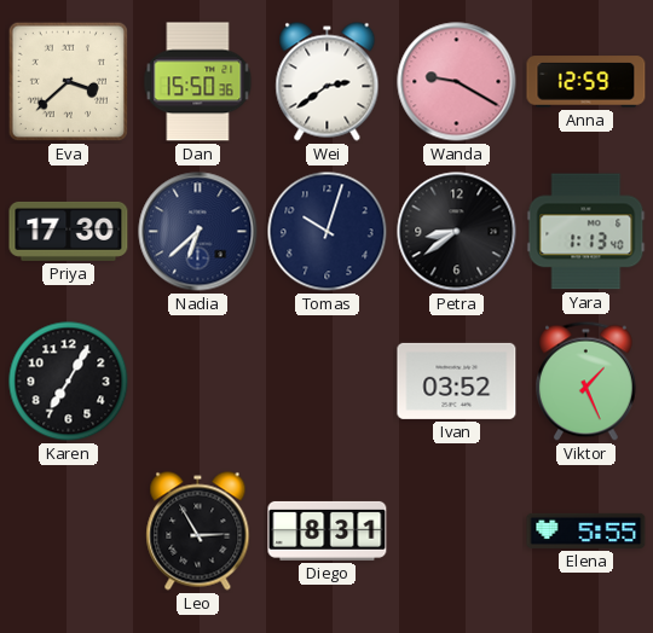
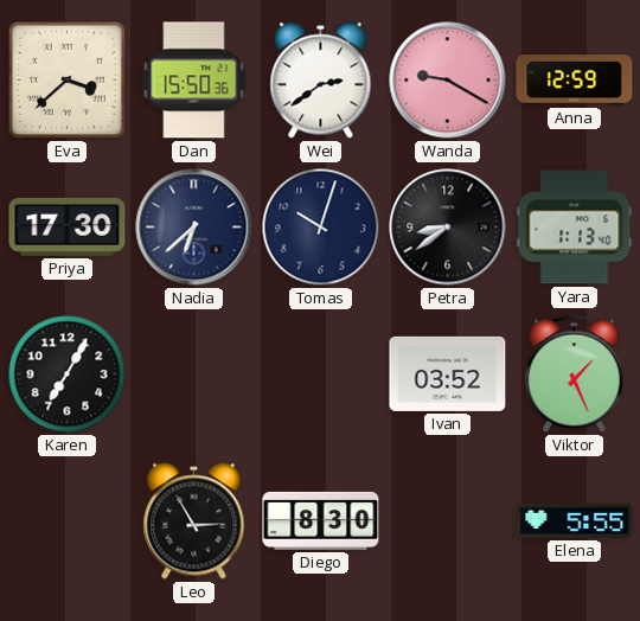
Diego: 8:31 -> 8:30 (321, 520)
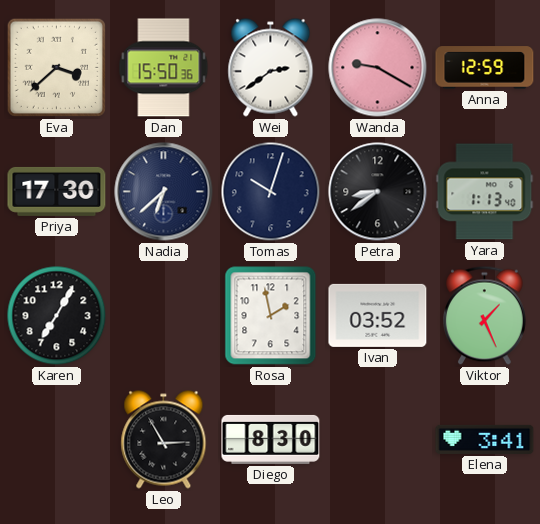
Rosa: none -> 1:58 (271, 316)
Elena: 5:55 -> 3:41 (485, 439)
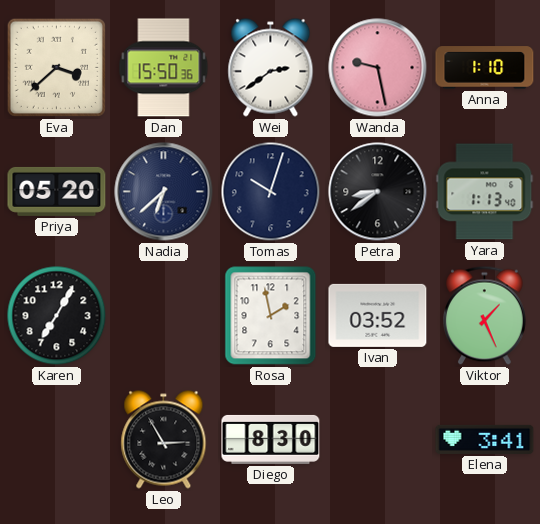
Wanda: 9:20 -> 9:28 (378, 68)
Anna: 12:59 -> 1:10 (485, 68)
Priya: 17:30 -> 05:20 (57, 191)
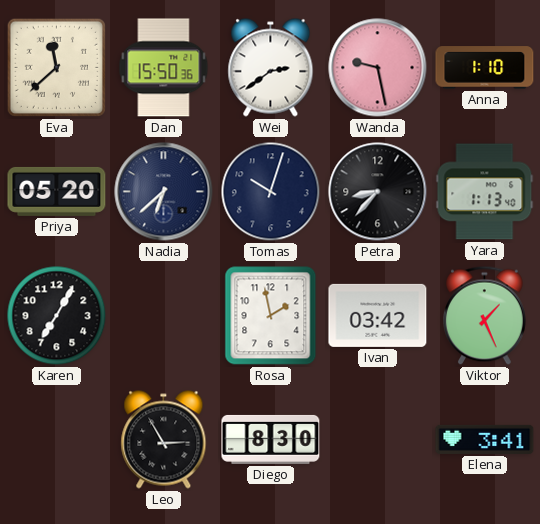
Eva: 3:38 -> 11:38 (56, 67)
Petra: 8:39 -> 8:37 (378, 192)
Ivan: 03:52 -> 03:42 (378, 315)
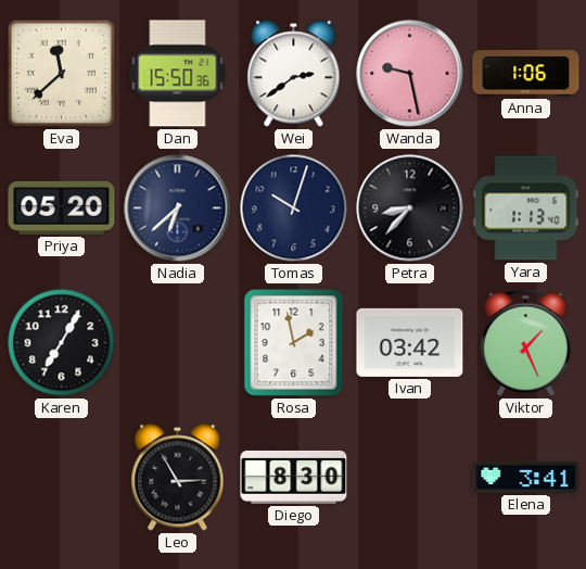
Anna: 1:10 -> 1:06 (526, 74)
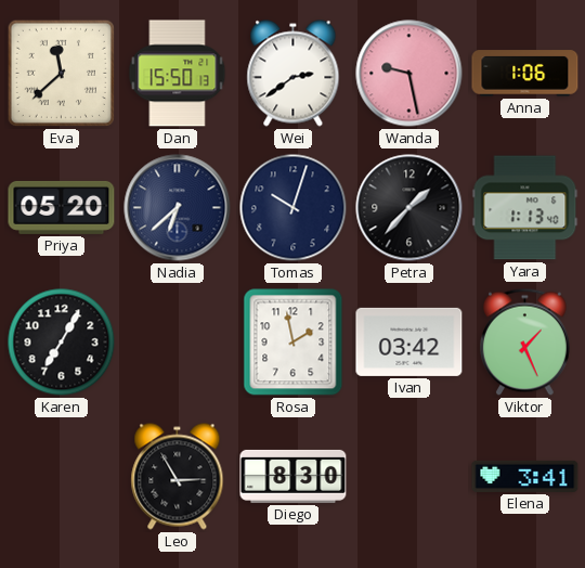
Dan: 15:50:36 -> 15:50:13 (178, 74)
Petra: 8:37 -> 1:37 (409, 208)
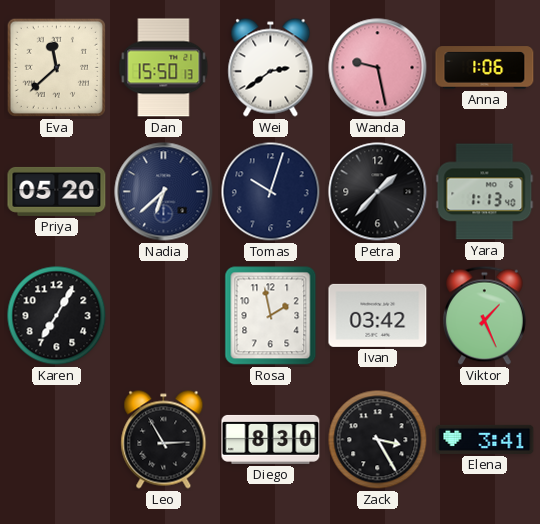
Zack: none -> 3:25 (378, 440)
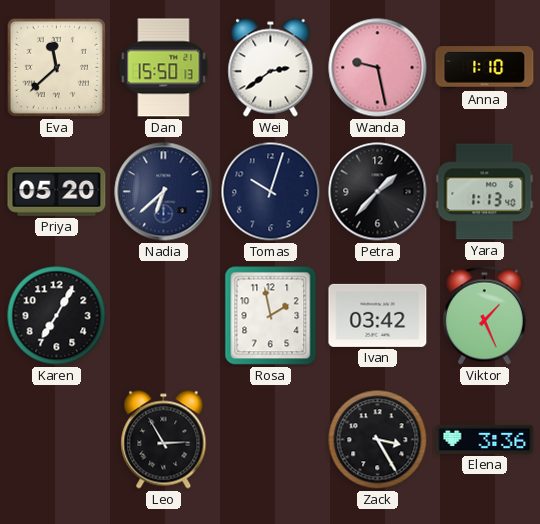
Anna: 1:06 -> 1:10 (485, 68)
Diego: 8:30 -> none (271, 439)
Elena: 3:41 -> 3:36 (485, 439)
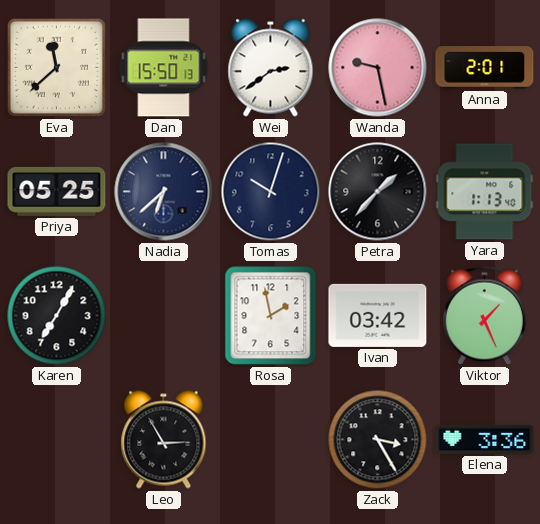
Anna: 1:10 -> 2:01 (485, 68)
Priya: 05:20 -> 05:25 (57, 191)
